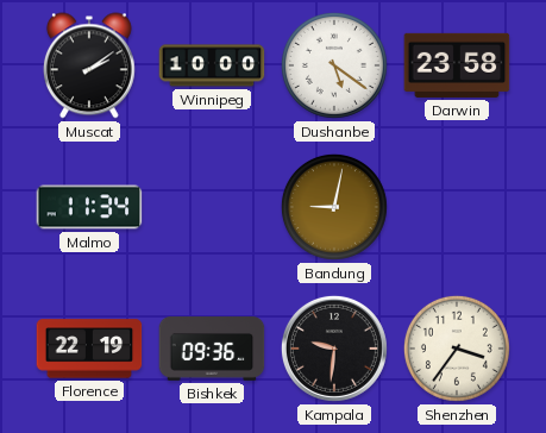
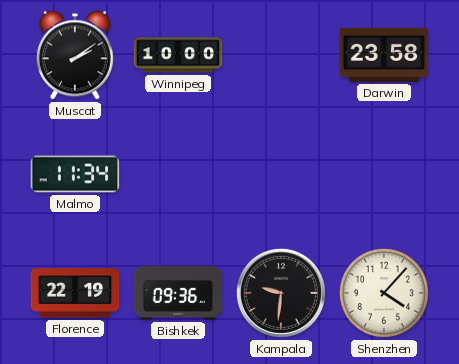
Dushanbe: 5:21 -> none (334, 65)
Bandung: 9:02 -> none (334, 207)
Shenzhen: 3:36 -> 4:07 (384, 293)
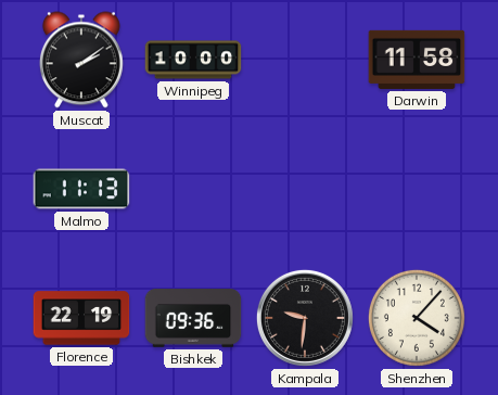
Darwin: 23:58 -> 11:58 (417, 60)
Malmo: 11:34 -> 11:13 (81, 189)
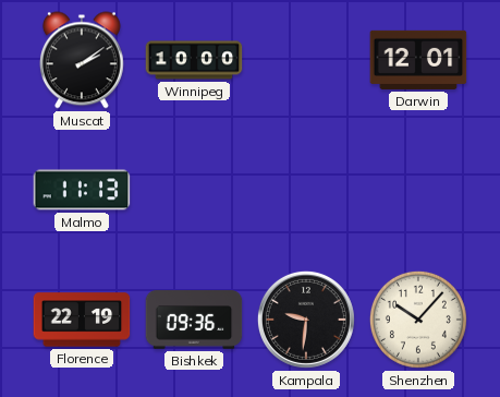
Darwin: 11:58 -> 12:01 (418, 60)
Shenzhen: 4:07 -> 10:07 (418, 320)
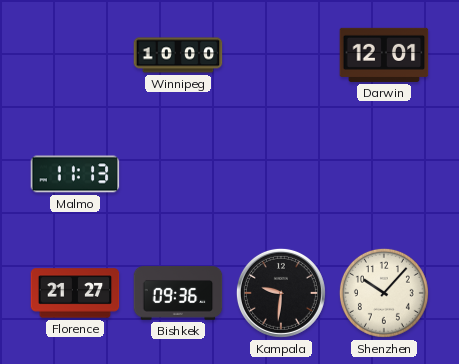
Muscat: 2:09 -> none (82, 60)
Florence: 22:19 -> 21:27 (75, 293)
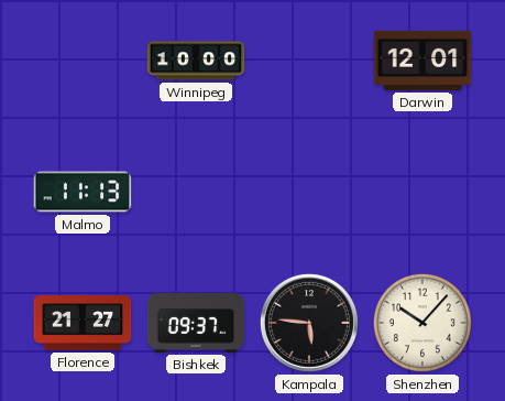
Bishkek: 09:36 -> 09:37 (196, 323)
Kampala: 9:31 -> 5:46 (309, 323)
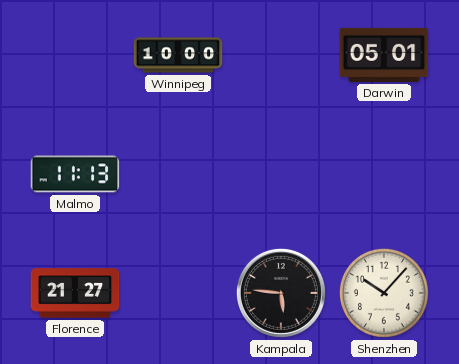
Darwin: 12:01 -> 05:01 (384, 55)
Bishkek: 09:37 -> none (196, 323)
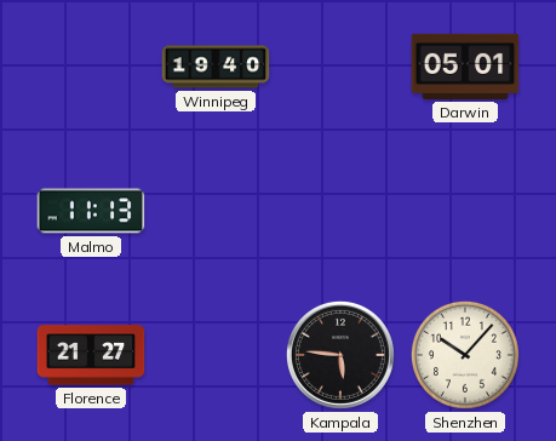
Winnipeg: 10:00 -> 19:40 (216, 67)
